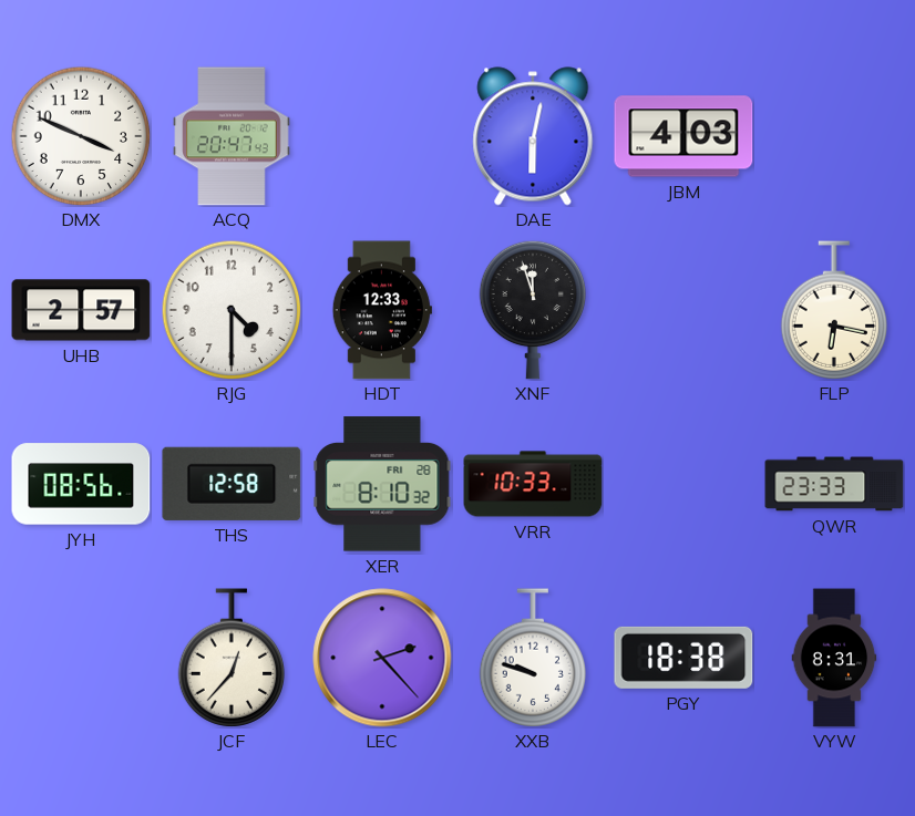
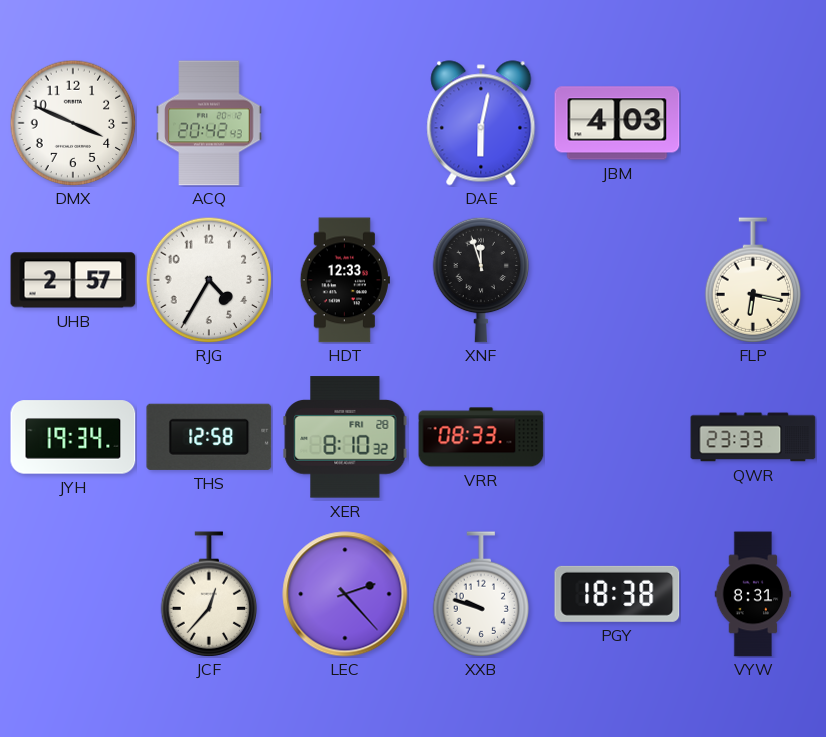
ACQ: 20:47 -> 20:42 (209, 123)
RJG: 4:30 -> 4:35 (209, 280)
JYH: 08:56 -> 19:34 (73, 437)
VRR: 10:33 -> 08:33 (481, 437)
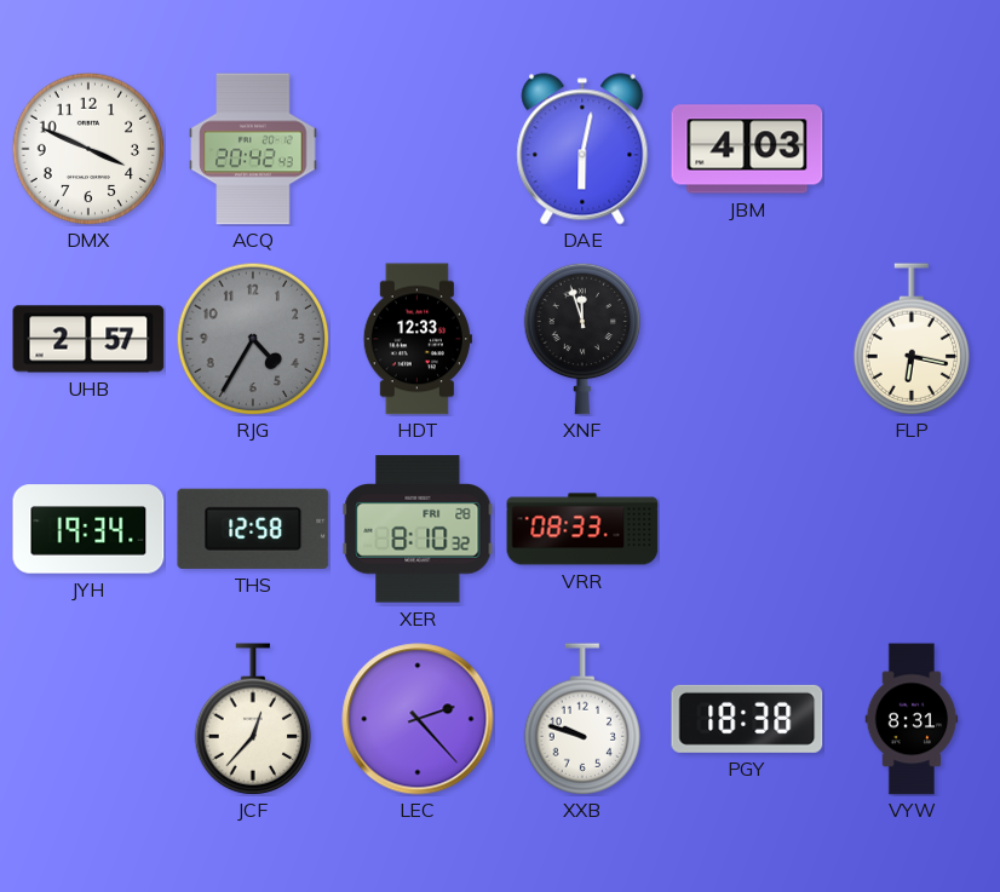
RJG dial: white -> grey (253, 339)
QWR: 23:33 -> none (753, 437)
